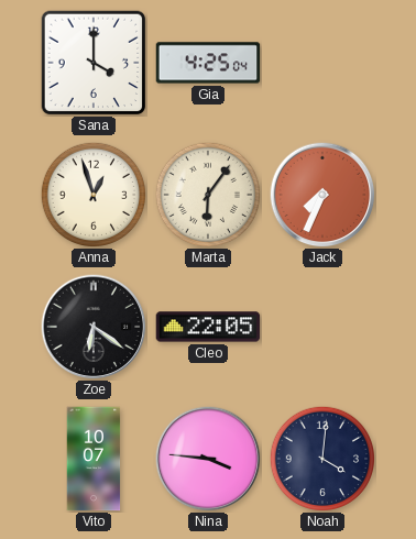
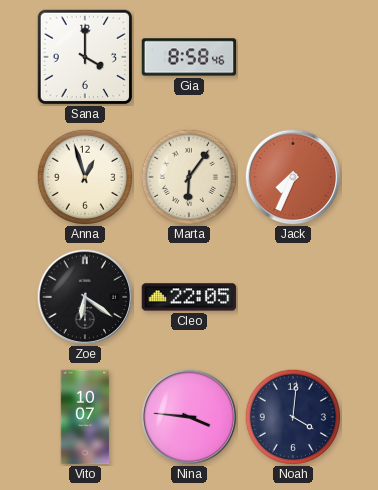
Gia: 4:25 -> 8:58 (189, 57)
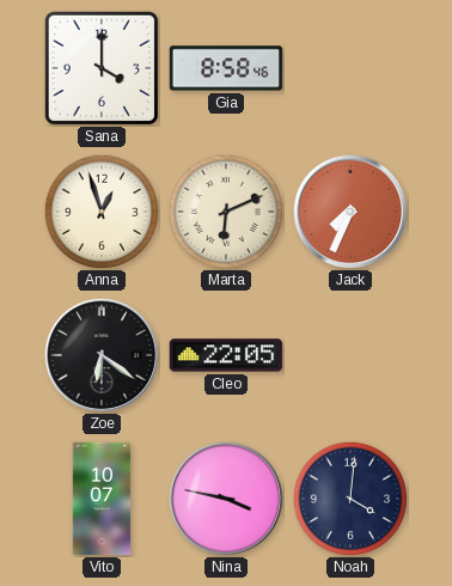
Marta: 6:06 -> 6:11 (225, 210)
Nina: 3:46 -> 3:47 (226, 499)
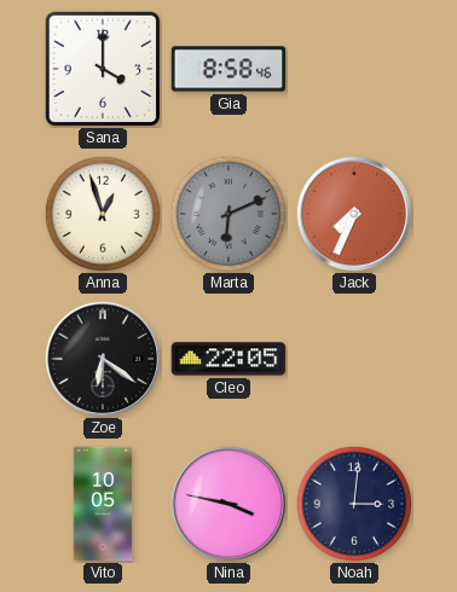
Marta dial: cream -> grey (227, 213)
Vito: 10:07 -> 10:05 (103, 504)
Noah: 4:01 -> 3:01 (353, 503)
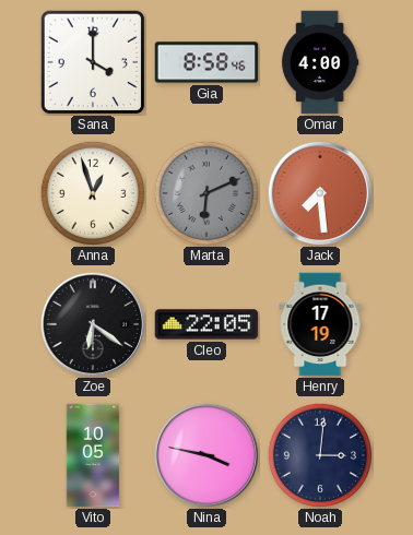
Omar: none -> 4:00 (320, 62)
Jack: 7:34 -> 7:29 (320, 193)
Henry: none -> 17:19 (320, 324)
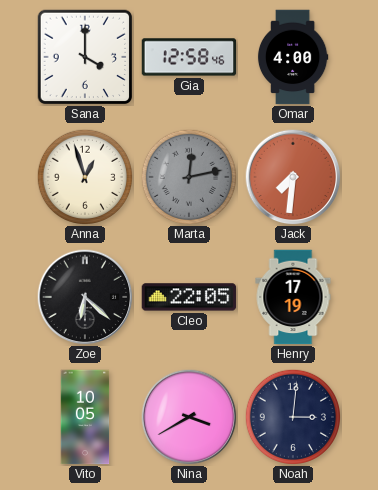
Gia: 8:58 -> 12:58 (189, 57)
Marta: 6:11 -> 12:13 (188, 176)
Jack: 7:29 -> 7:31 (293, 177)
Zoe: 6:21 -> 6:22 (85, 297)
Nina: 3:47 -> 3:40 (189, 417)
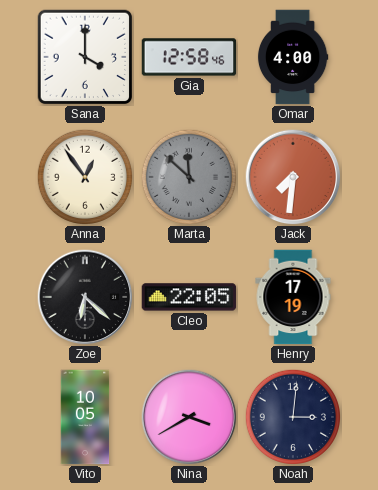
Anna: 12:57 -> 12:54 (84, 176)
Marta: 12:13 -> 11:52 (188, 176)
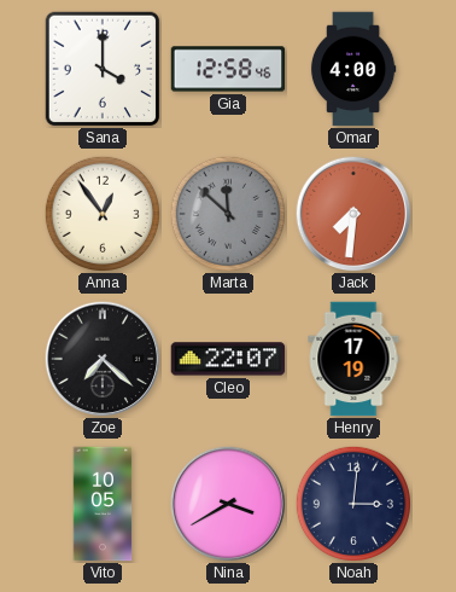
Zoe: 6:22 -> 7:22 (103, 359)
Cleo: 22:05 -> 22:07 (228, 359)
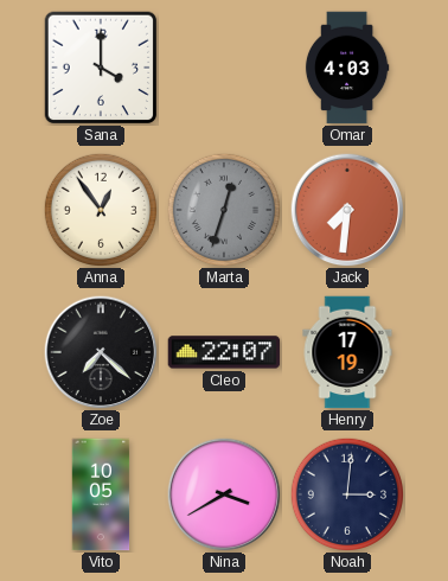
Gia: 12:58 -> none (228, 69)
Omar: 4:00 -> 4:03 (347, 68)
Marta: 11:52 -> 12:33 (223, 209)
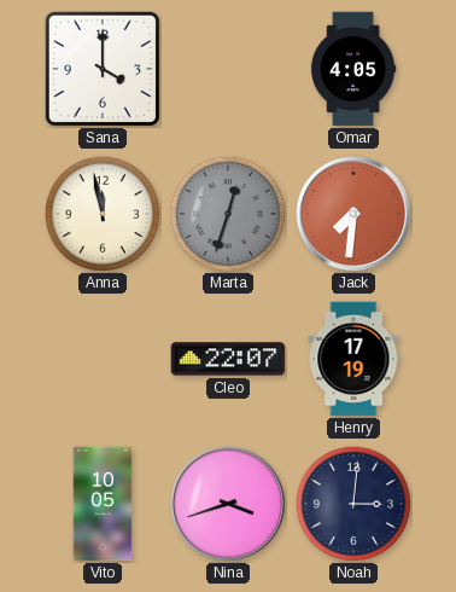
Omar: 4:03 -> 4:05 (353, 69)
Anna: 12:54 -> 11:58 (101, 213)
Zoe: 7:22 -> none (101, 352)
Nina: 3:40 -> 3:42 (228, 504)
